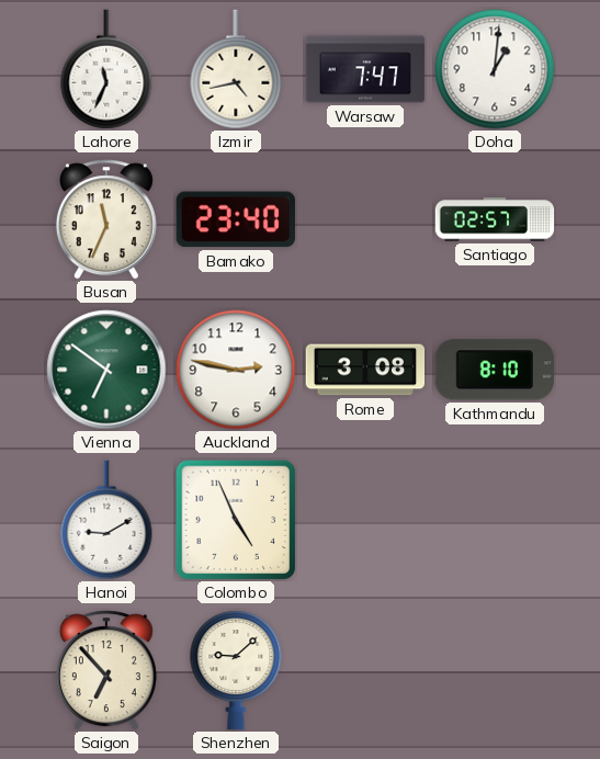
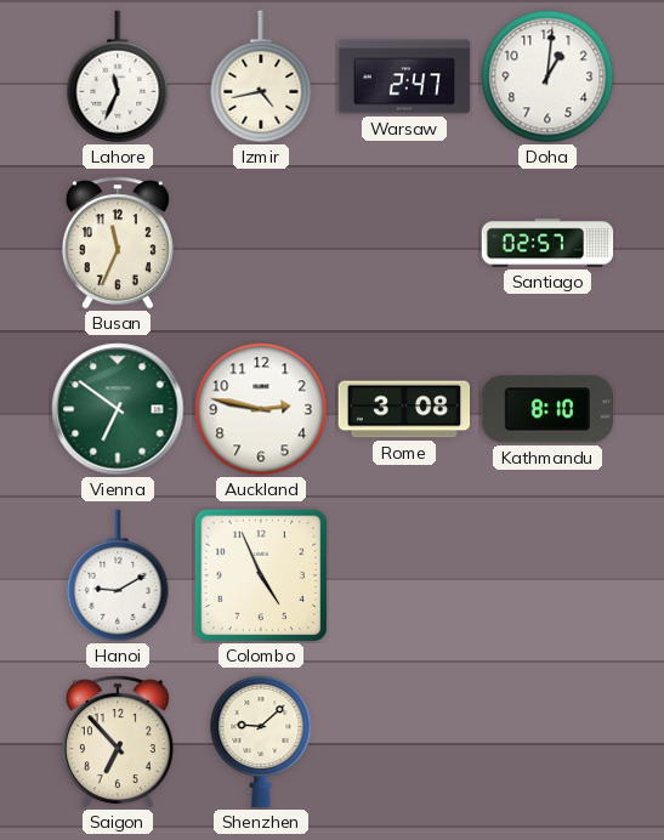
Warsaw: 7:47 -> 2:47 (404, 76)
Bamako: 23:40 -> none (236, 219)
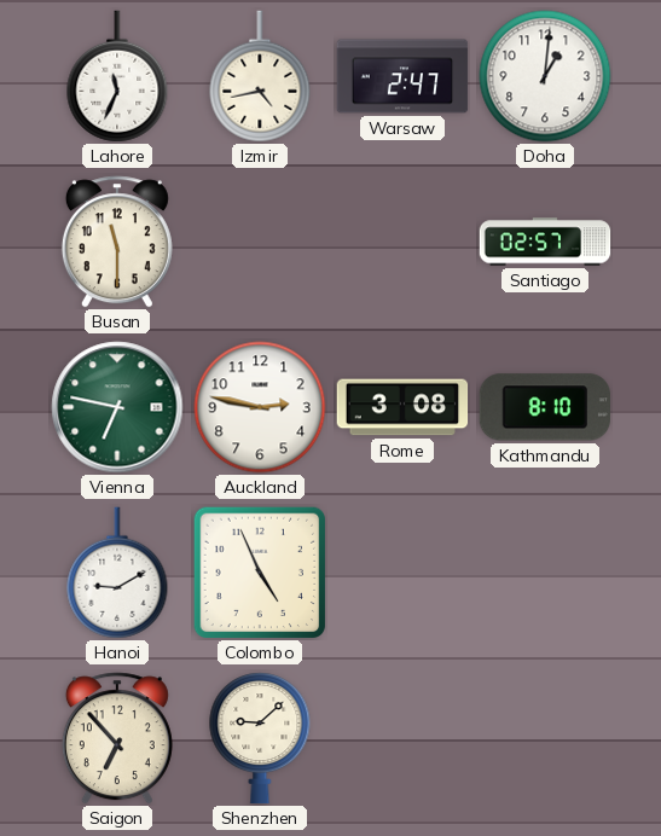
Busan: 11:34 -> 11:30 (117, 242)
Vienna: 6:51 -> 6:47 (117, 407)
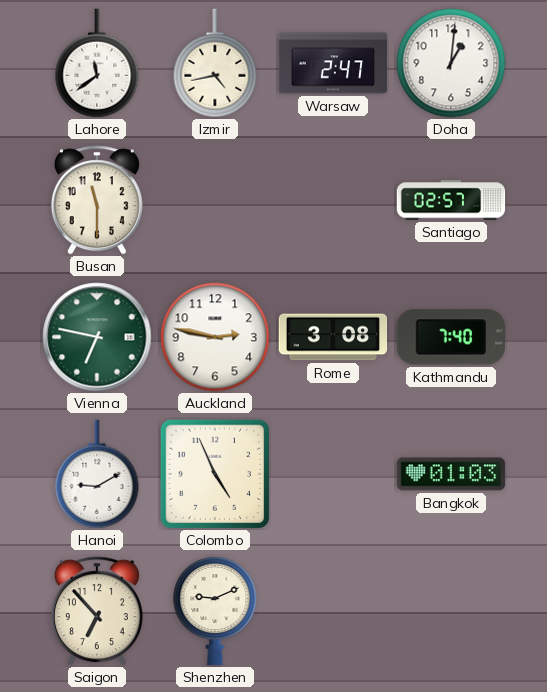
Lahore: 11:34 -> 11:39 (97, 63)
Kathmandu: 8:10 -> 7:40 (450, 337)
Bangkok: none -> 01:03 (451, 474)
Shenzhen: 9:08 -> 9:11 (215, 612)
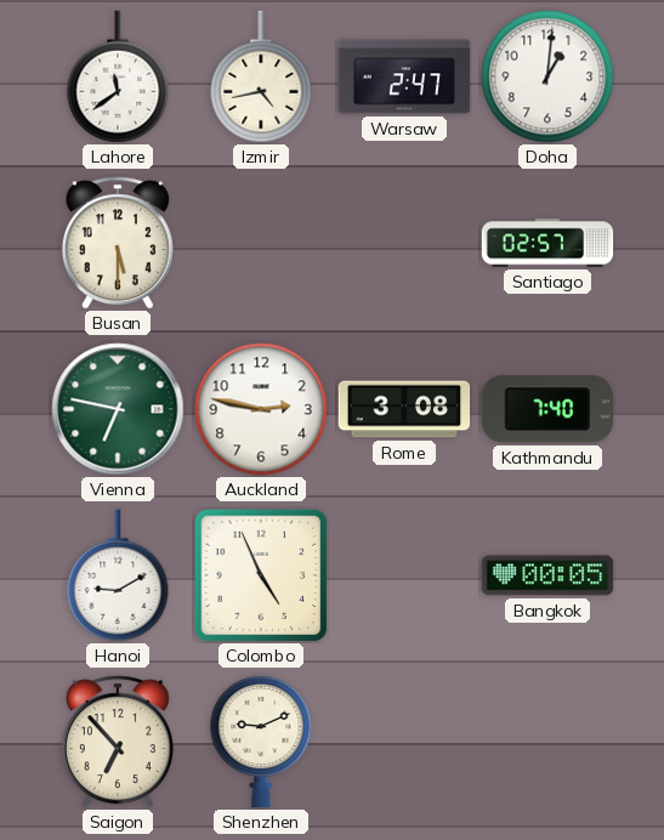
Busan: 11:30 -> 5:30 (118, 243)
Bangkok: 01:03 -> 00:05 (547, 575)
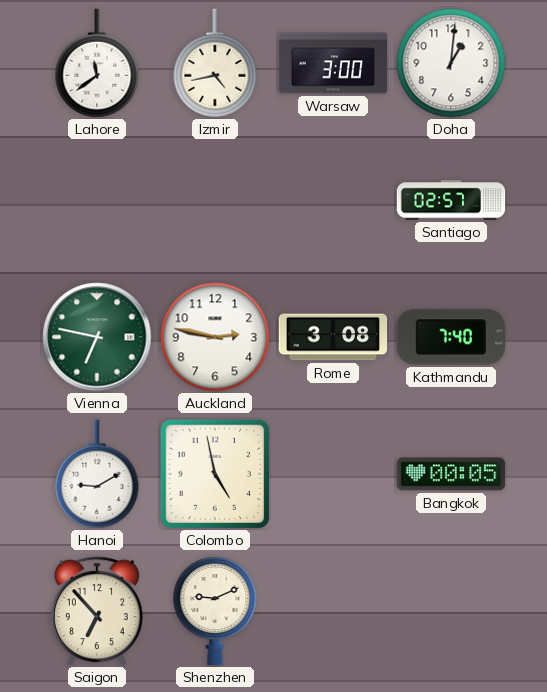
Warsaw: 2:47 -> 3:00 (333, 63)
Busan: 5:30 -> none (118, 243)
Colombo: 4:56 -> 4:58 (215, 474)
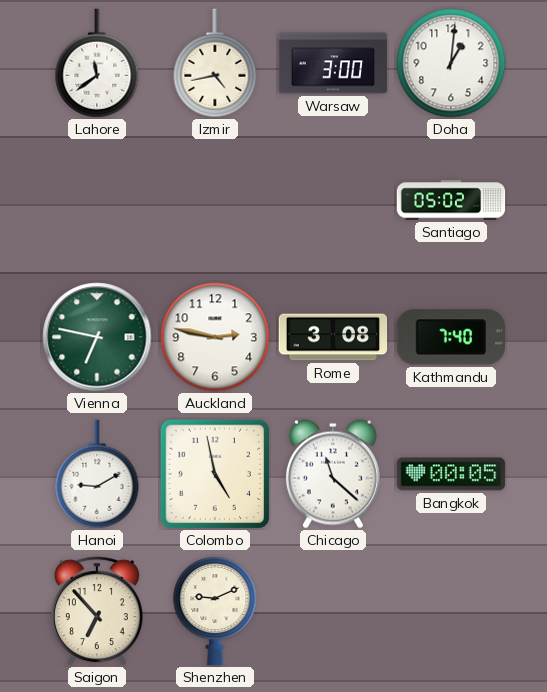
Santiago: 02:57 -> 05:02 (451, 200)
Chicago: none -> 11:22 (333, 474)
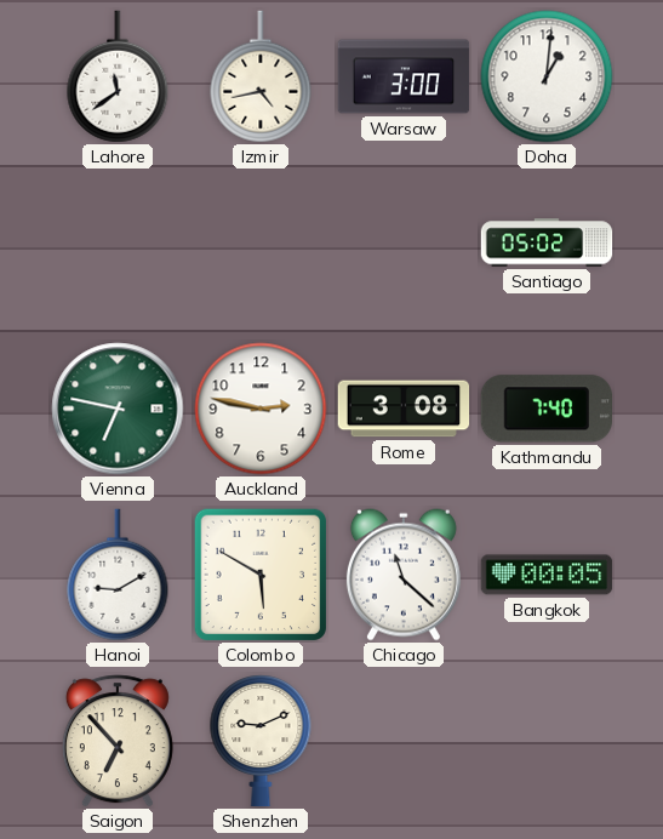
Colombo: 4:58 -> 5:50 (261, 575)
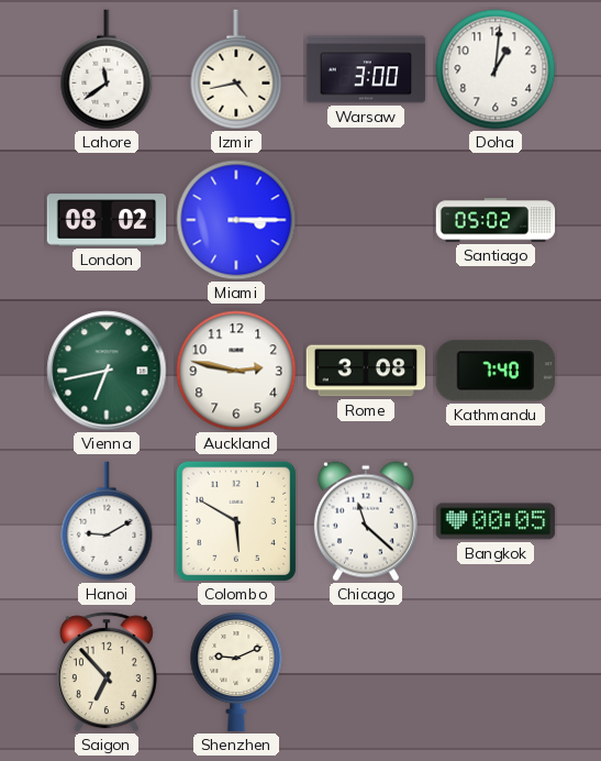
London: none -> 08:02 (107, 220)
Miami: none -> 3:15 (236, 220)
Vienna: 6:47 -> 6:43 (107, 371)
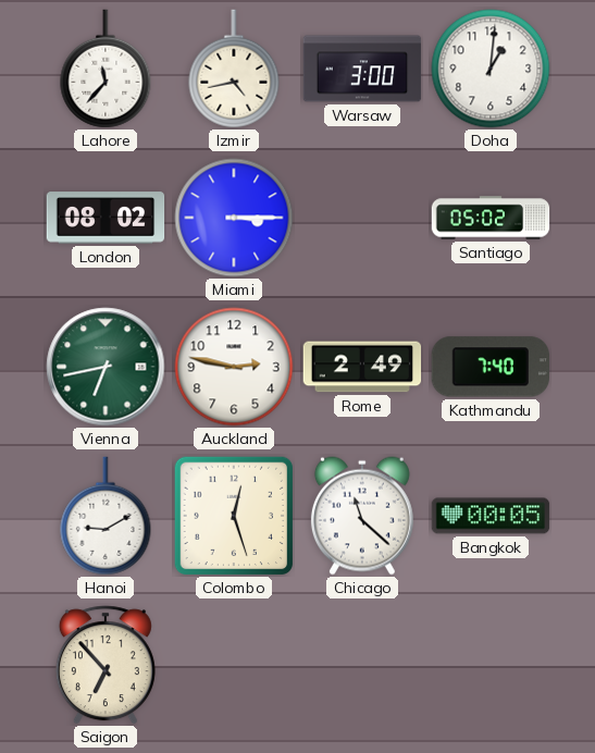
Lahore: 11:39 -> 11:37 (106, 69)
Rome: 3:08 -> 2:49 (362, 367)
Colombo: 5:50 -> 12:27 (234, 516)
Shenzhen: 9:11 -> none (236, 673)
